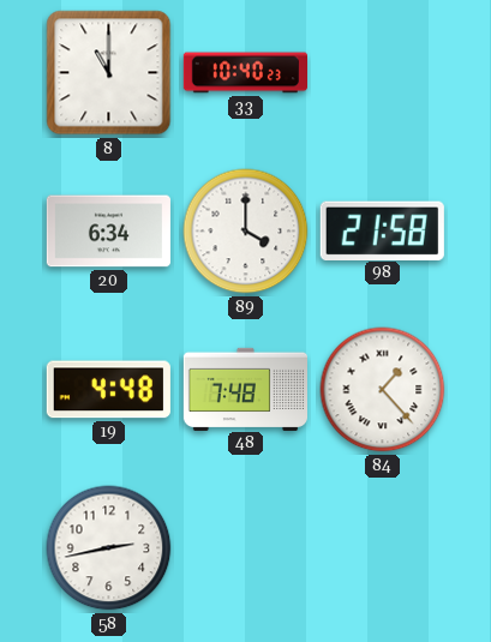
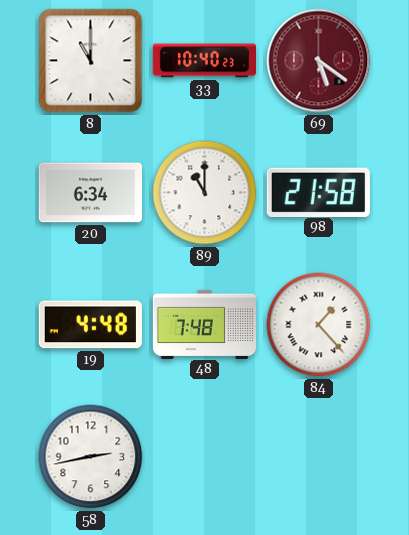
69: none -> 5:21 (319, 61)
89: 4:00 -> 11:00 (205, 193)
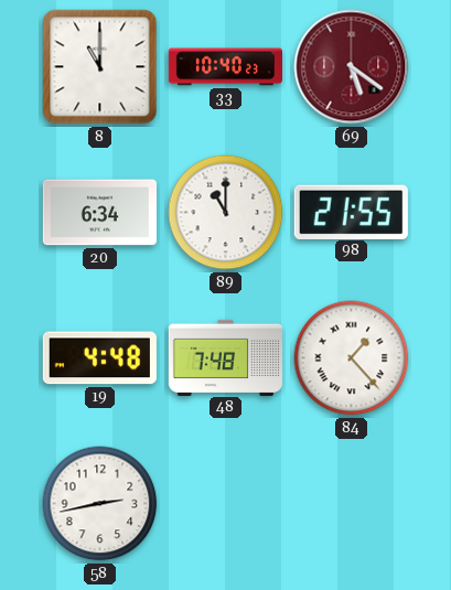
98: 21:58 -> 21:55 (351, 212)
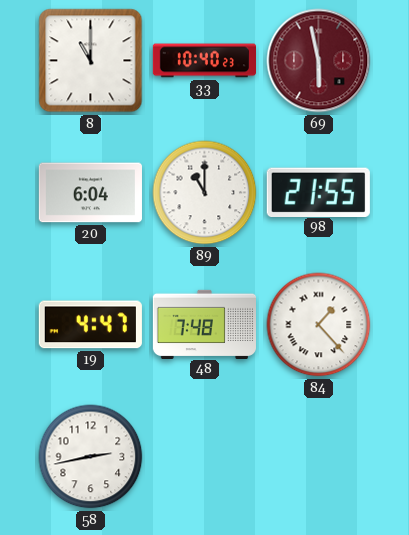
69: 5:21 -> 5:58 (319, 61)
20: 6:34 -> 6:04 (90, 193)
19: 4:48 -> 4:47 (90, 325)
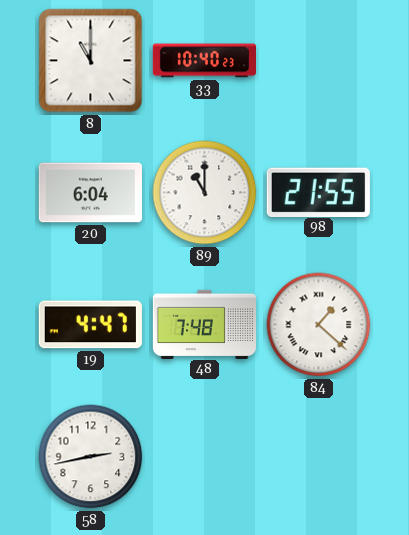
69: 5:58 -> none (319, 61)
84: 1:23 -> 1:22 (319, 325)
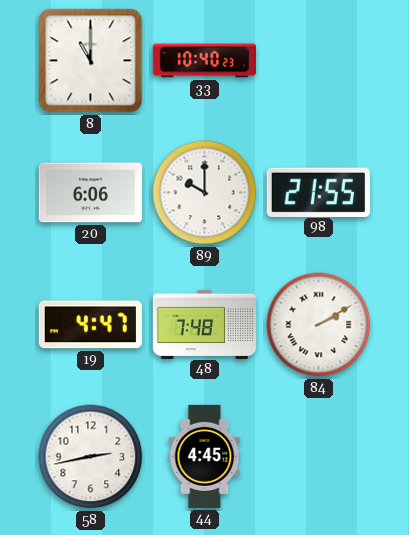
20: 6:04 -> 6:06 (90, 193)
89: 11:00 -> 10:00 (205, 193)
84: 1:22 -> 2:10 (319, 325)
44: none -> 4:45 (205, 456)
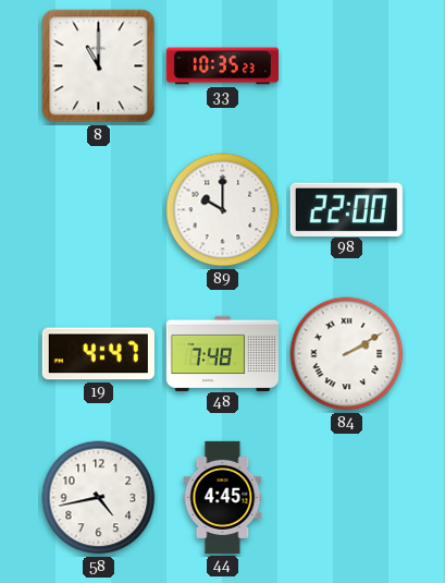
33: 10:40 -> 10:35 (222, 66)
20: 6:06 -> none (90, 193)
98: 21:55 -> 22:00 (346, 209)
58: 2:43 -> 4:43 (99, 498)
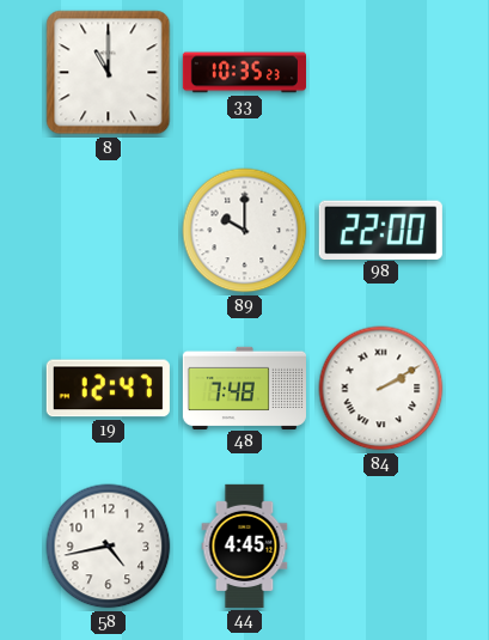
19: 4:47 -> 12:47 (108, 389)
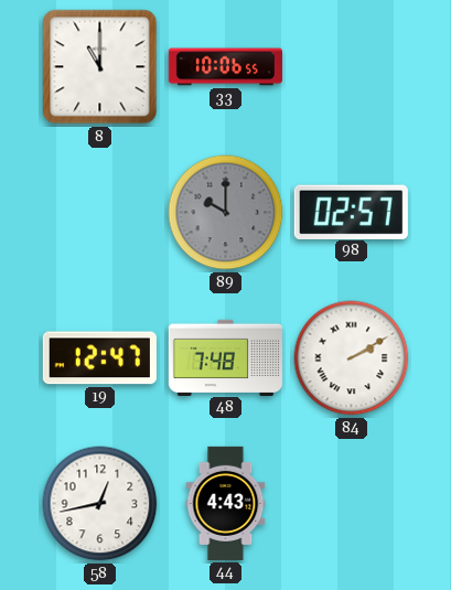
33: 10:35 -> 10:06 (225, 67)
89 dial: white -> grey (226, 213)
98: 22:00 -> 02:57 (351, 212)
58: 4:43 -> 12:43 (100, 504)
44: 4:45 -> 4:43 (226, 503)
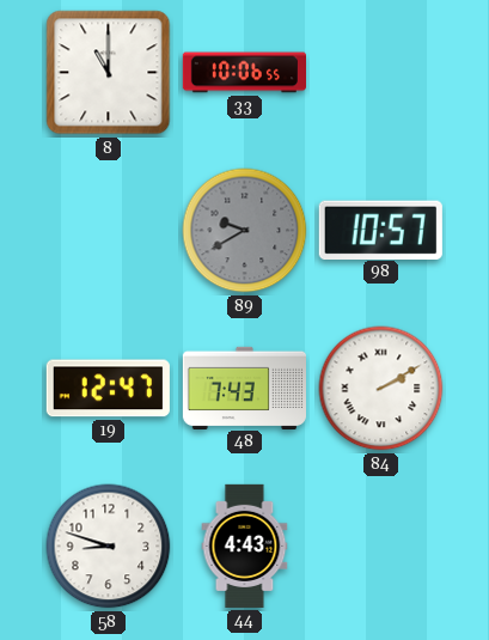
89: 10:00 -> 9:40 (245, 231)
98: 02:57 -> 10:57 (380, 230)
48: 7:48 -> 7:43 (244, 388)
58: 12:43 -> 8:48 (109, 547)
